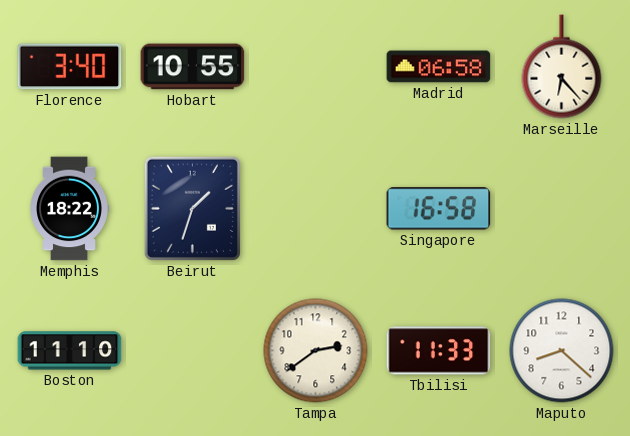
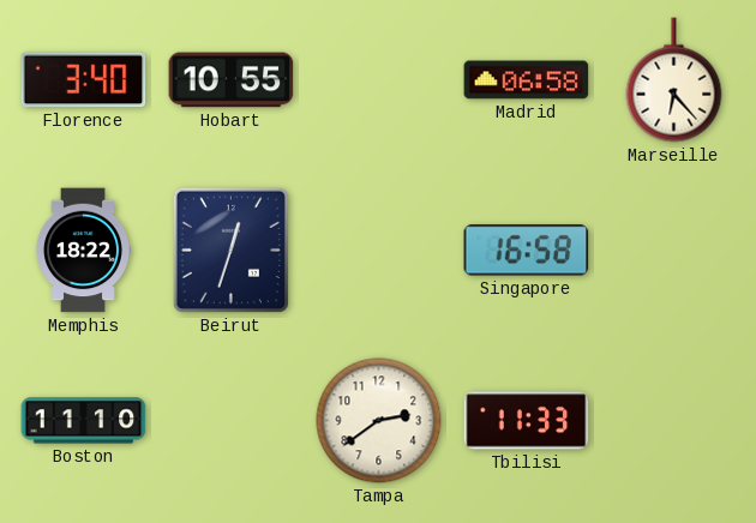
Beirut: 1:33 -> 12:33 (230, 250)
Maputo: 8:22 -> none (562, 351)
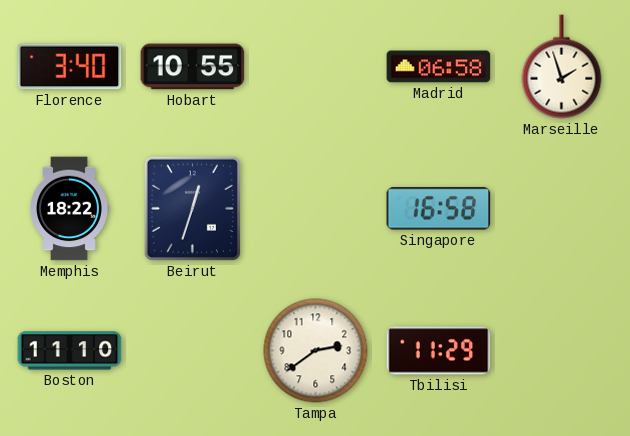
Marseille: 6:23 -> 1:57 (562, 67)
Tbilisi: 11:33 -> 11:29 (439, 351)
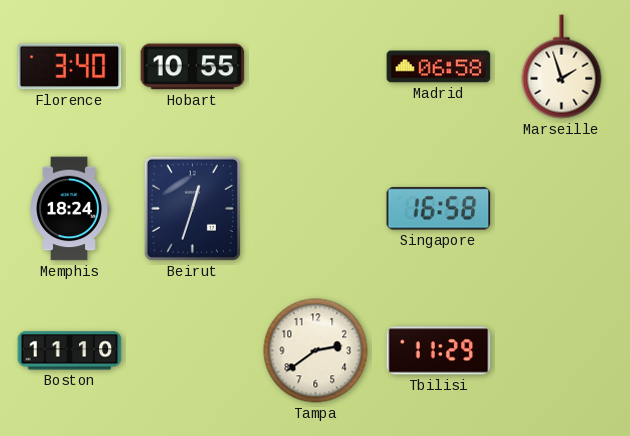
Memphis: 18:22 -> 18:24 (70, 209)
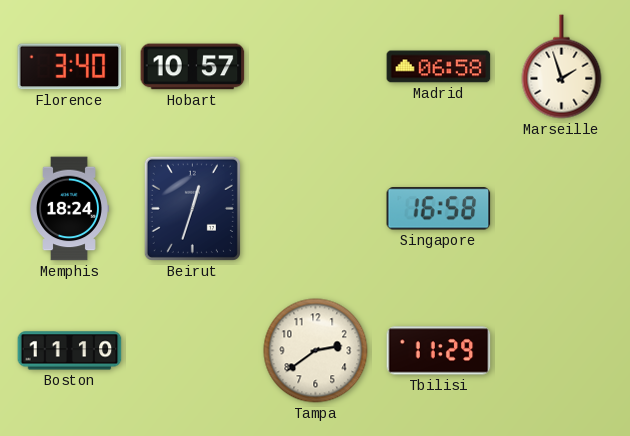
Hobart: 10:55 -> 10:57 (193, 67)
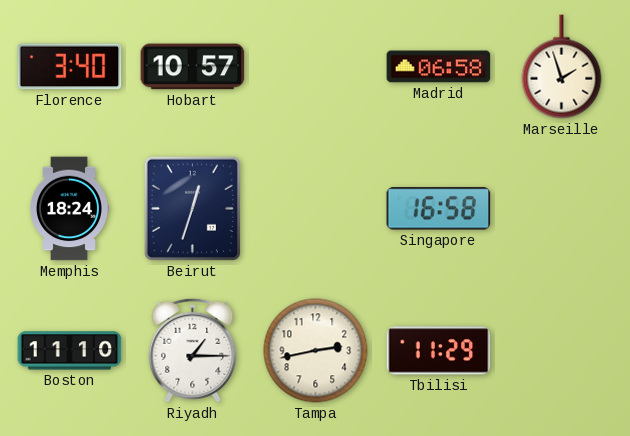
Riyadh: none -> 1:15 (193, 350)
Tampa: 2:39 -> 2:43 (316, 351)
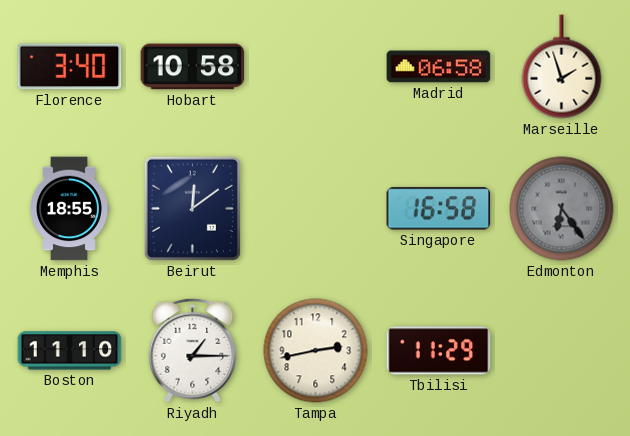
Hobart: 10:57 -> 10:58 (193, 67)
Memphis: 18:24 -> 18:55 (70, 209)
Beirut: 12:33 -> 12:09 (192, 208)
Edmonton: none -> 6:24 (562, 209)
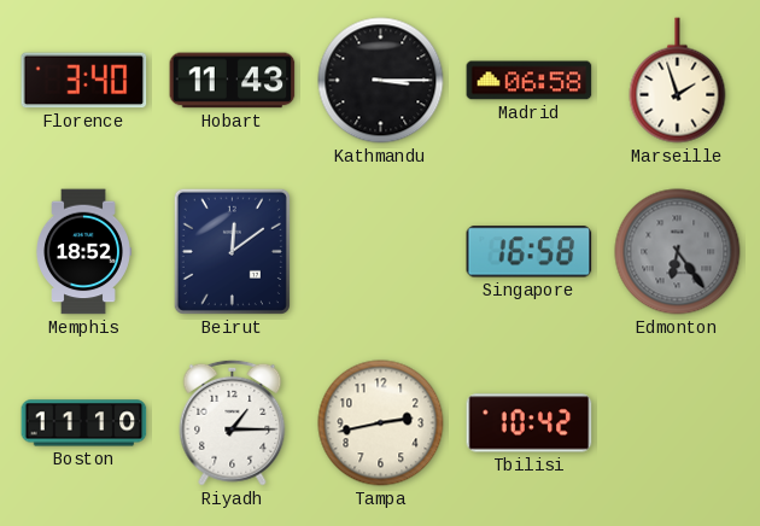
Hobart: 10:58 -> 11:43 (233, 81)
Kathmandu: none -> 3:15 (381, 81)
Memphis: 18:55 -> 18:52 (84, 252)
Tbilisi: 11:29 -> 10:42 (530, 423)
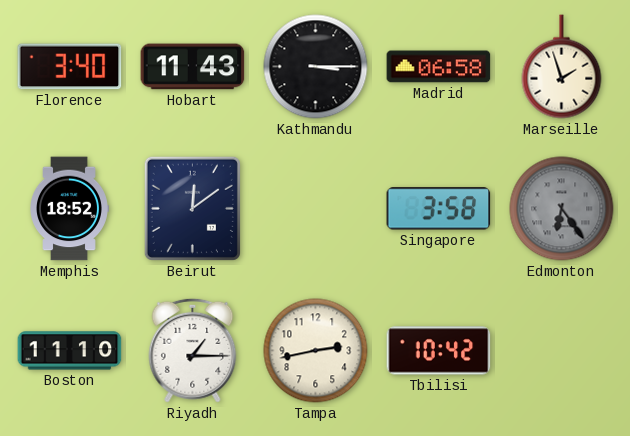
Singapore: 16:58 -> 3:58 (439, 209)
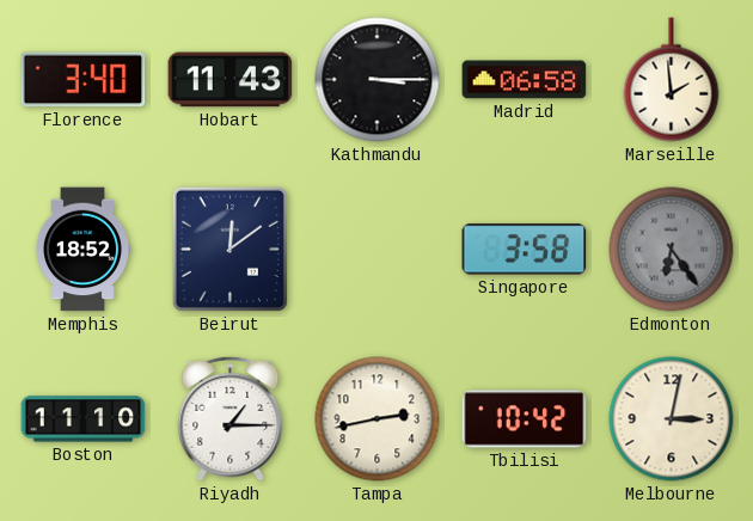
Marseille: 1:57 -> 1:59 (672, 80)
Melbourne: none -> 3:02 (672, 419)
